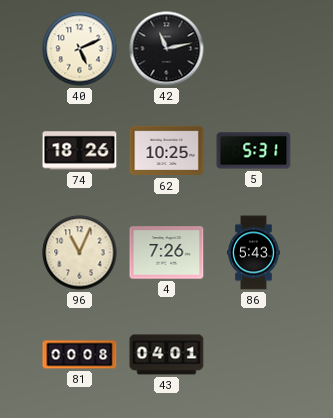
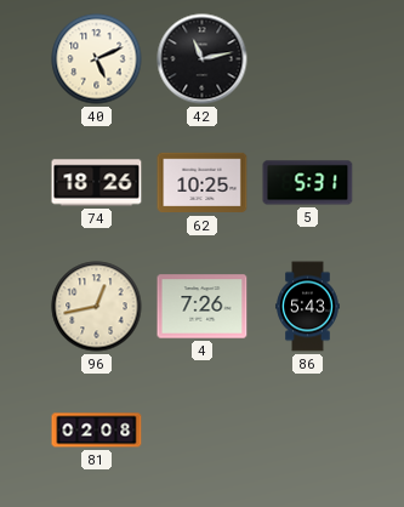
96: 11:04 -> 12:43 (97, 307)
81: 00:08 -> 02:08 (97, 431)
43: 04:01 -> none (167, 355)
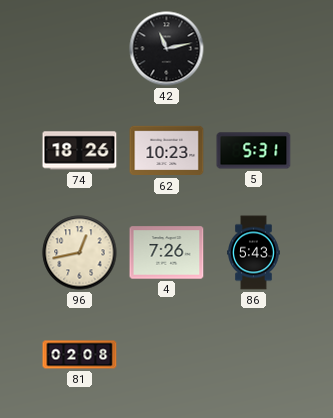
40: 5:11 -> none (97, 59)
62: 10:25 -> 10:23 (167, 151)
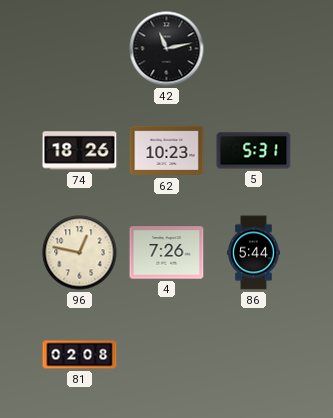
96: 12:43 -> 12:47 (80, 253)
86: 5:43 -> 5:44 (254, 253)
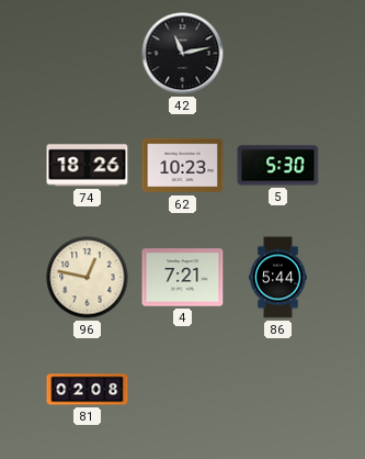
5: 5:31 -> 5:30 (278, 166)
4: 7:26 -> 7:21 (183, 278)
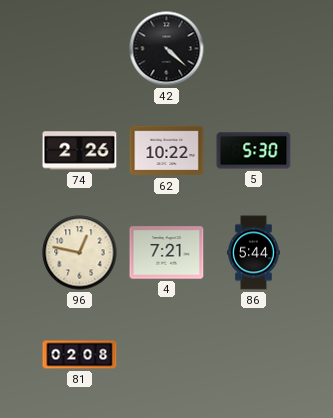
42: 11:13 -> 4:22 (167, 49)
74: 18:26 -> 2:26 (80, 151)
62: 10:23 -> 10:22 (167, 151)
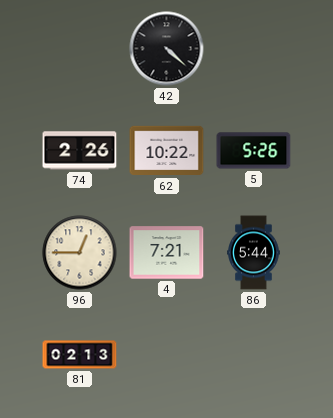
5: 5:30 -> 5:26 (254, 151)
96: 12:47 -> 12:45 (80, 253)
81: 02:08 -> 02:13 (80, 355)
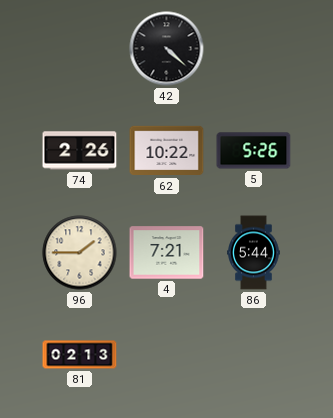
96: 12:45 -> 1:45 (80, 253)
